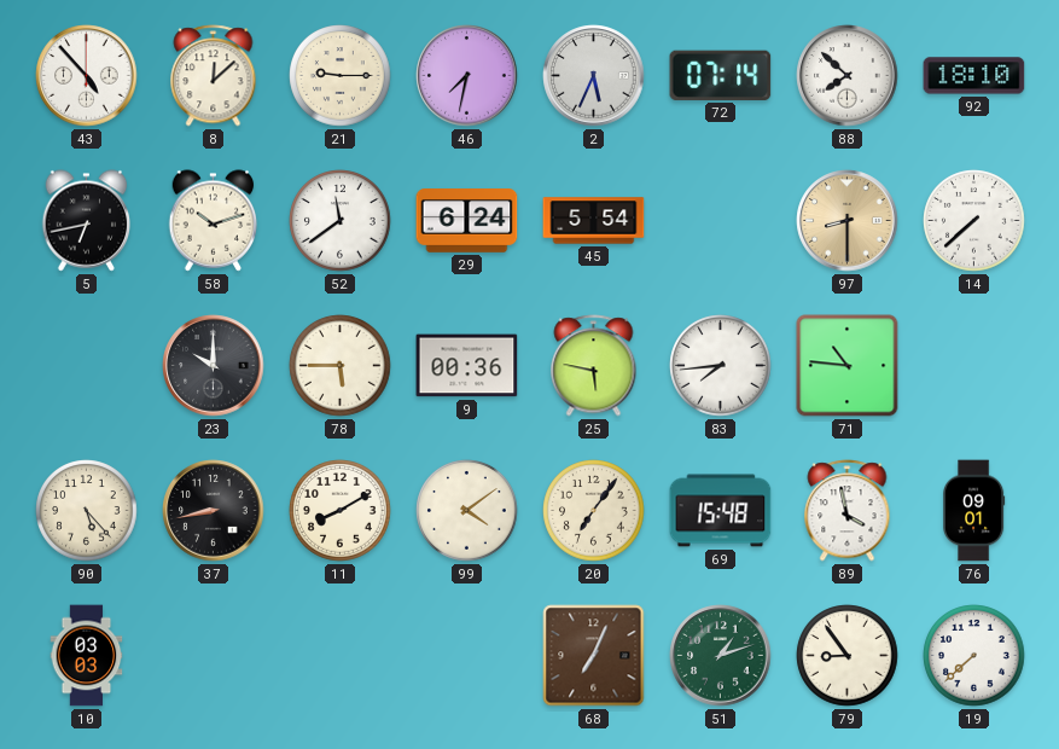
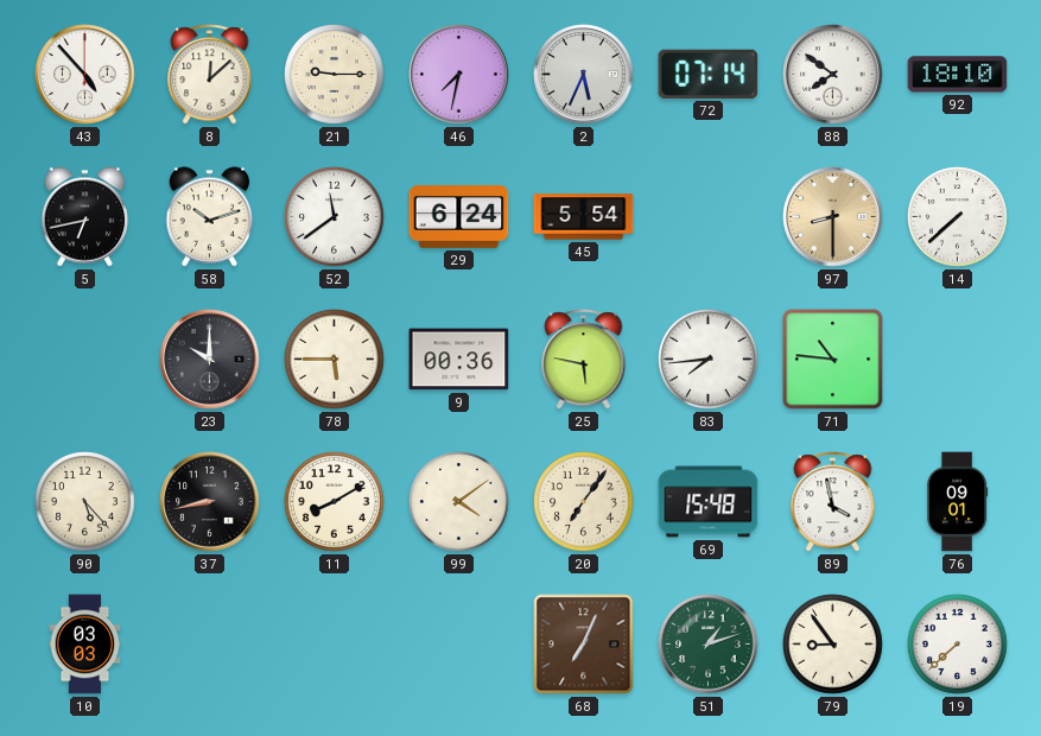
88: 7:52 -> 7:51 (833, 75)
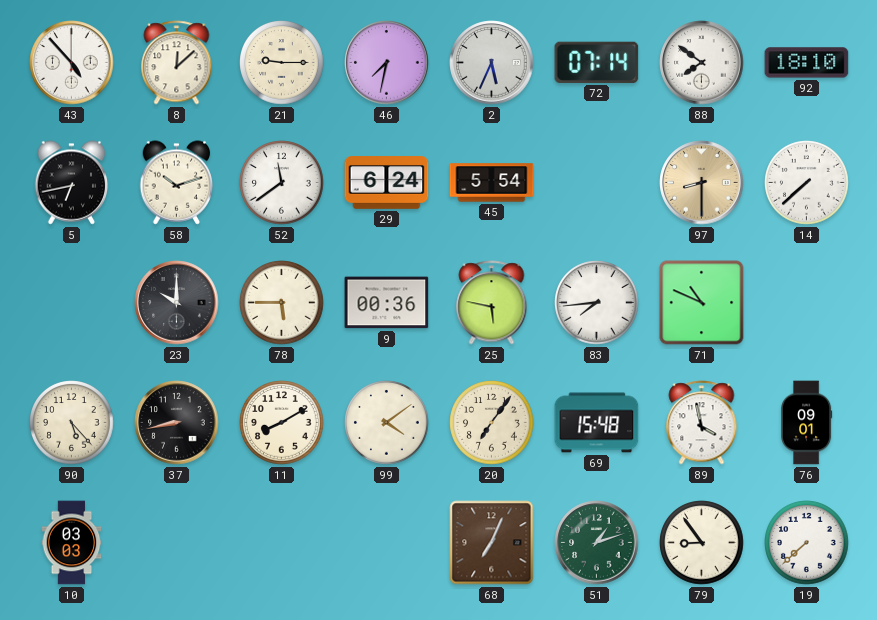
71: 10:46 -> 10:49 (702, 303)
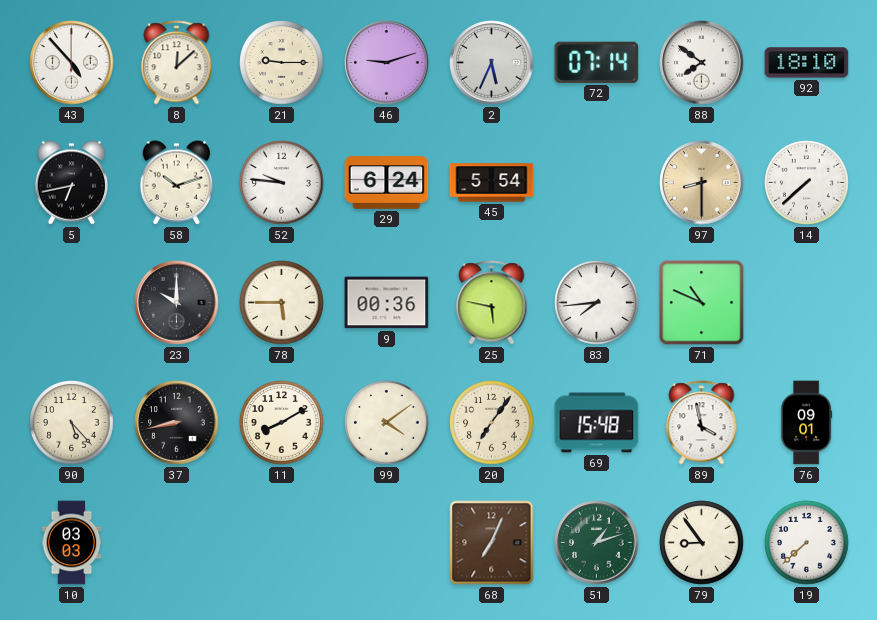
46: 7:32 -> 9:12 (387, 63)
52: 11:39 -> 9:46 (282, 183)
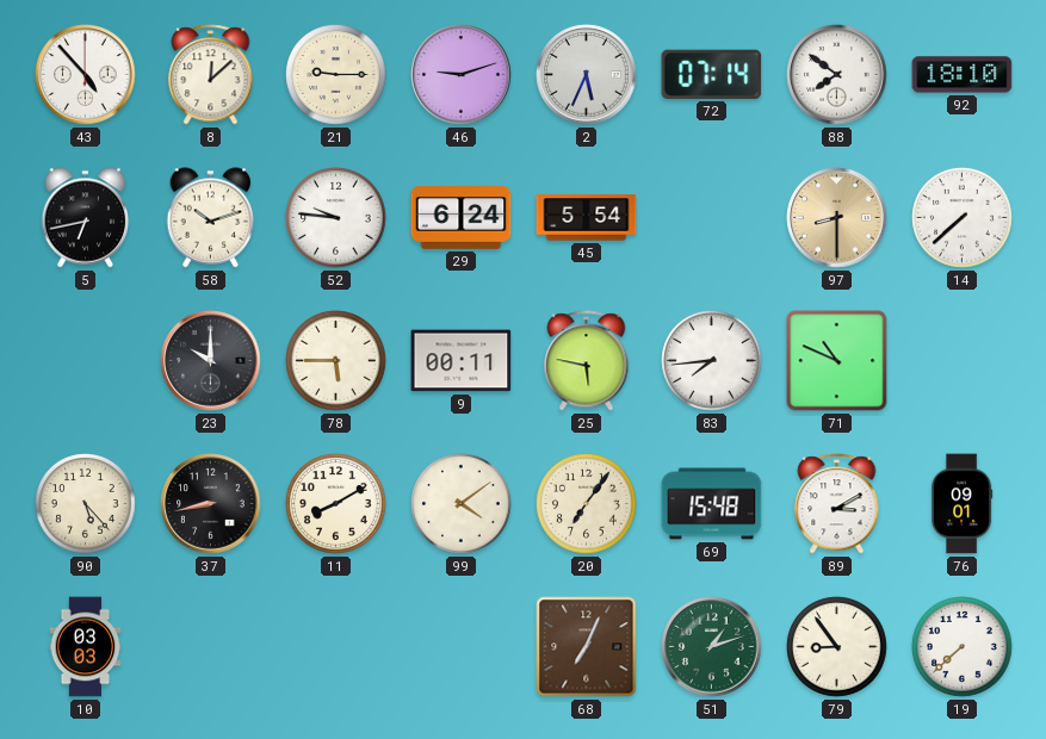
9: 00:36 -> 00:11 (462, 361)
89: 3:58 -> 3:10 (837, 504)
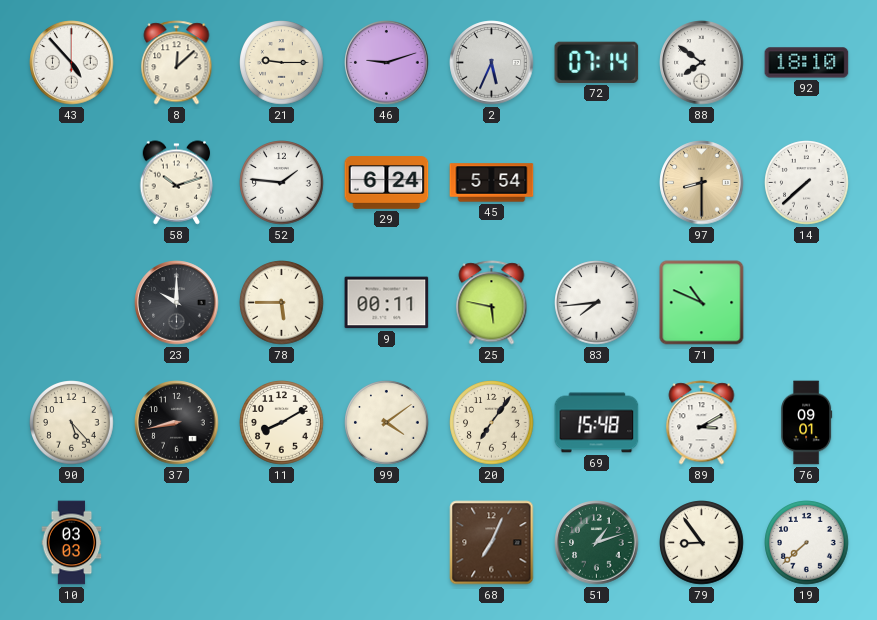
5: 6:43 -> none (86, 218)
52: 9:46 -> 1:46 (282, 183)
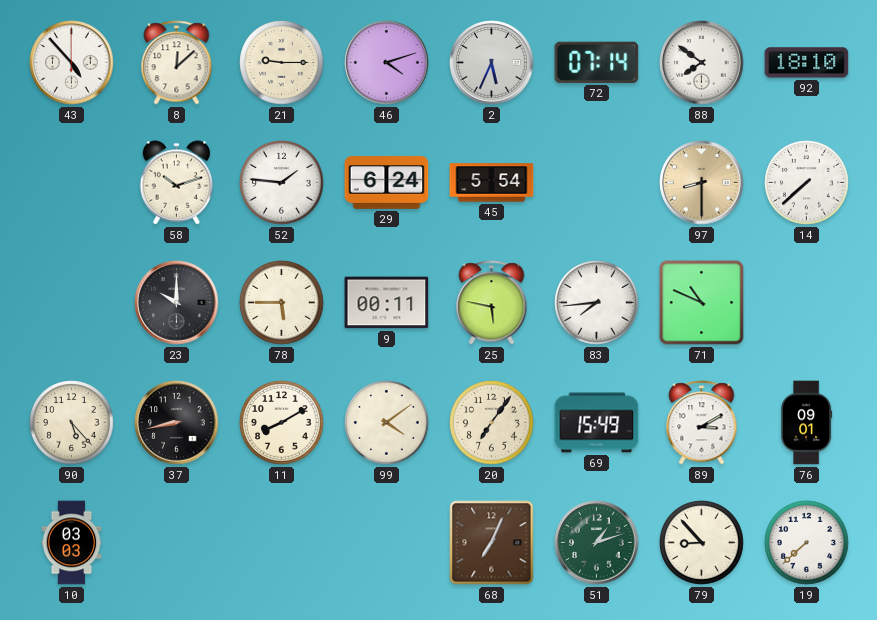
46: 9:12 -> 4:12 (387, 63)
69: 15:48 -> 15:49 (597, 423)
79: 8:54 -> 8:53 (702, 543)
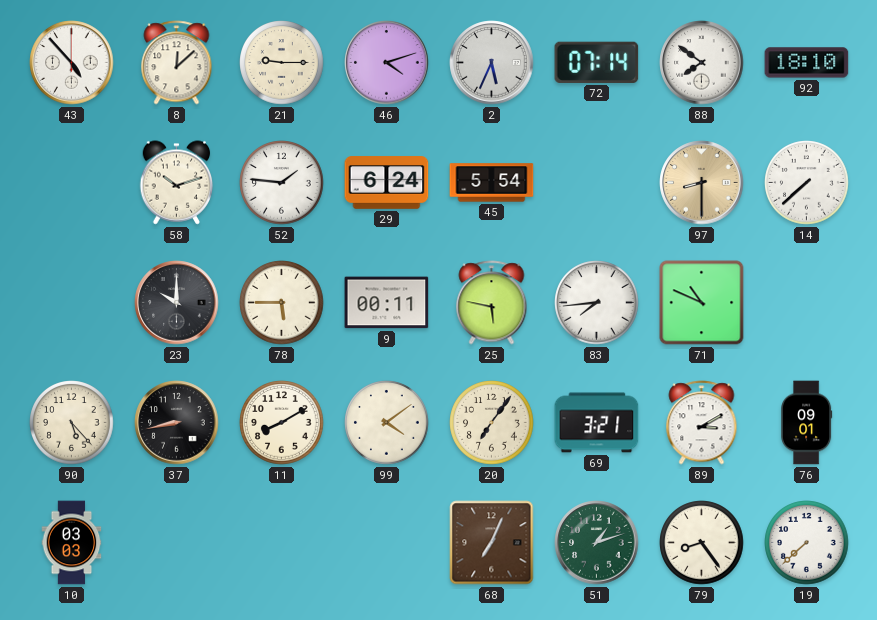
69: 15:49 -> 3:21 (597, 423)
79: 8:53 -> 8:24 (702, 543)
